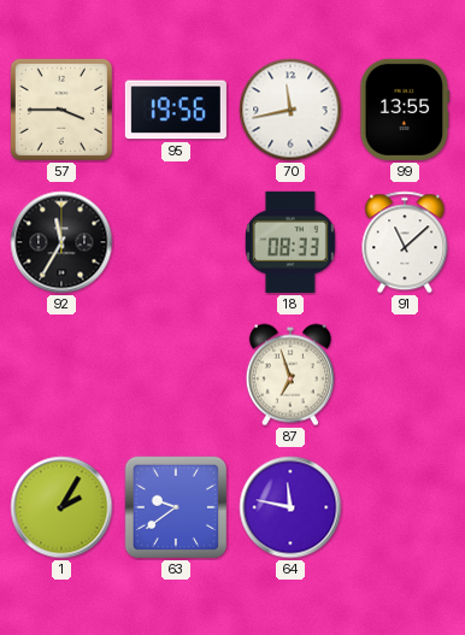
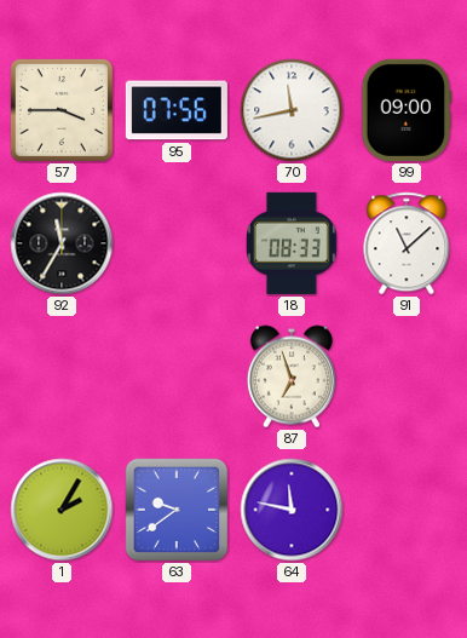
95: 19:56 -> 07:56 (177, 110)
99: 13:55 -> 09:00 (407, 110)
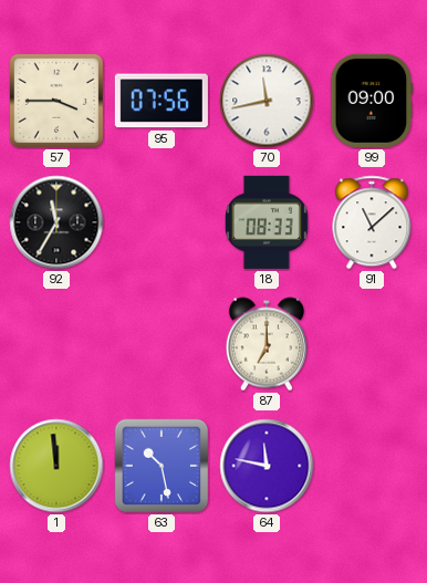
87: 6:57 -> 7:00 (267, 344)
1: 2:05 -> 11:59 (56, 466)
63: 9:39 -> 10:28 (162, 466)
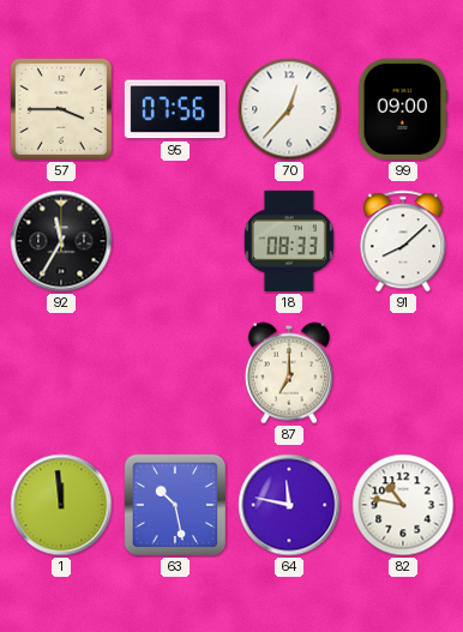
70: 11:43 -> 12:37 (289, 109)
91: 11:08 -> 8:08 (403, 241)
82: none -> 10:47 (403, 505)
